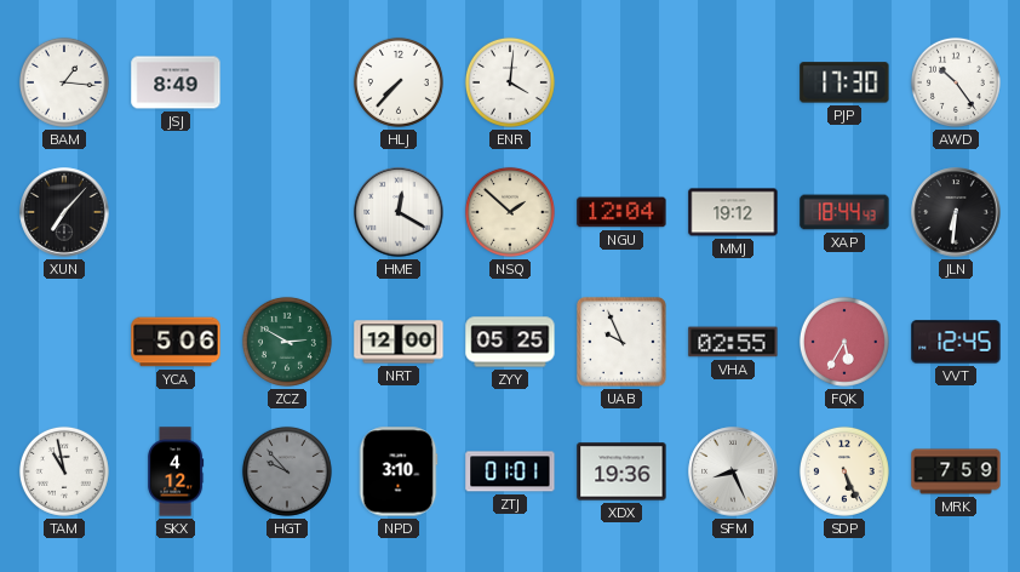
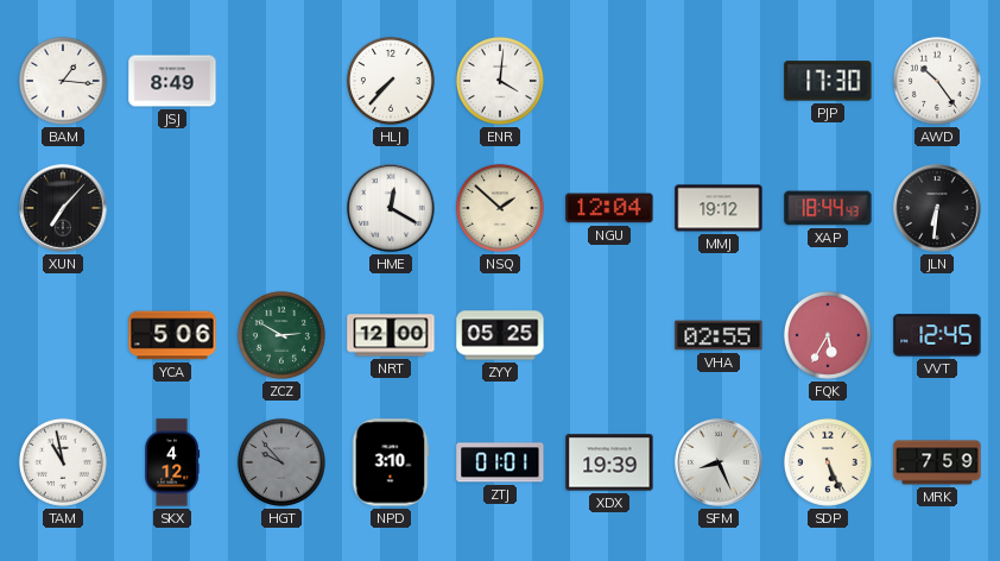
UAB: 9:56 -> none (621, 342)
XDX: 19:36 -> 19:39 (609, 462)
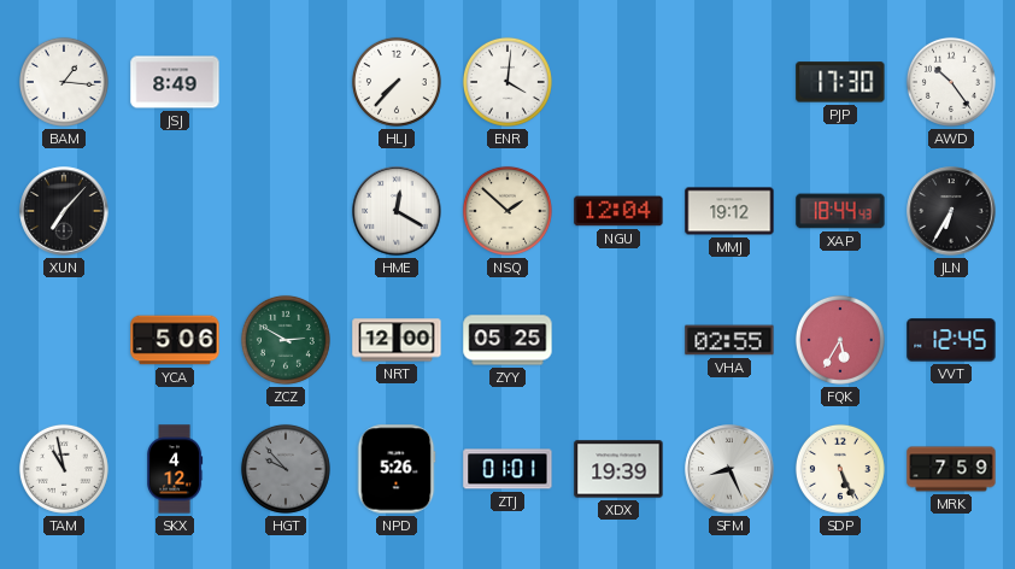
JLN: 6:31 -> 6:35 (951, 211)
NPD: 3:10 -> 5:26 (397, 469)
